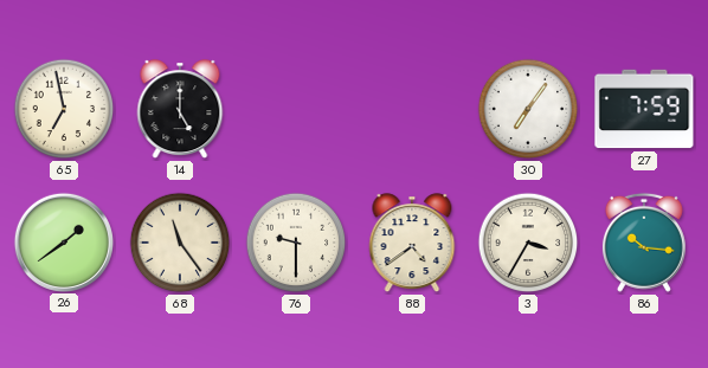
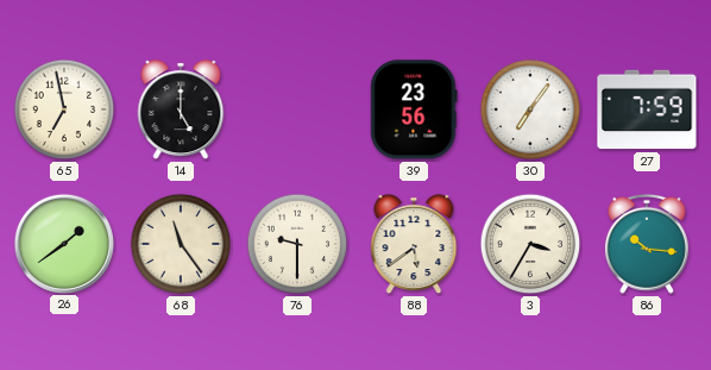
39: none -> 23:56 (414, 109)
88: 4:39 -> 5:39 (414, 245)
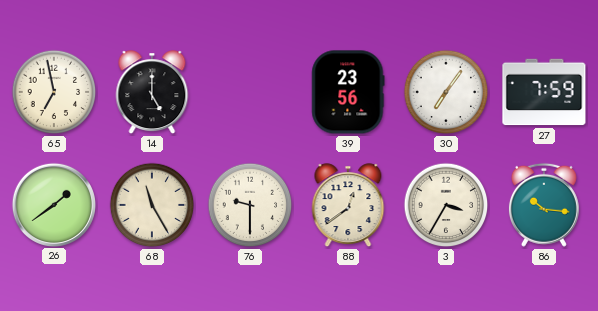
68: 11:24 -> 11:25 (152, 205)
88: 5:39 -> 12:39 (348, 206)
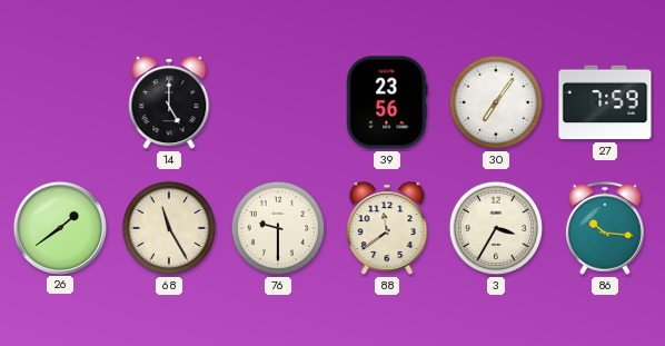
65: 6:58 -> none (54, 92)
88: 12:39 -> 11:39 (387, 229)
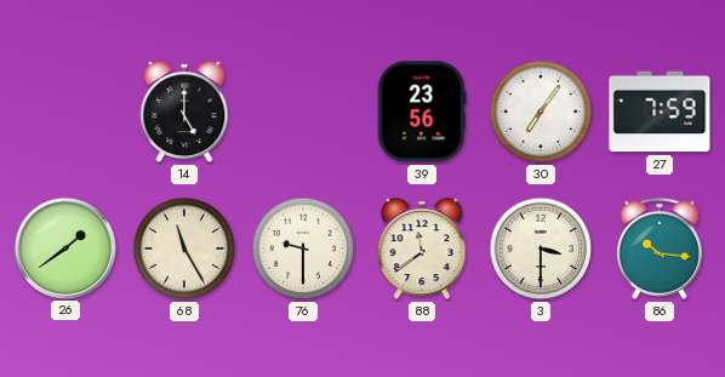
3: 3:35 -> 3:30 (541, 249)
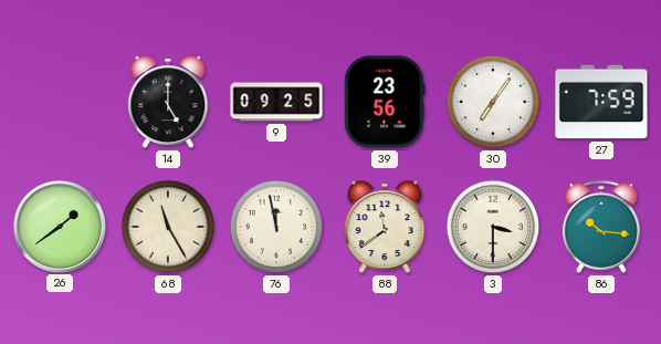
9: none -> 09:25 (276, 102)
76: 9:30 -> 11:58 (276, 227)
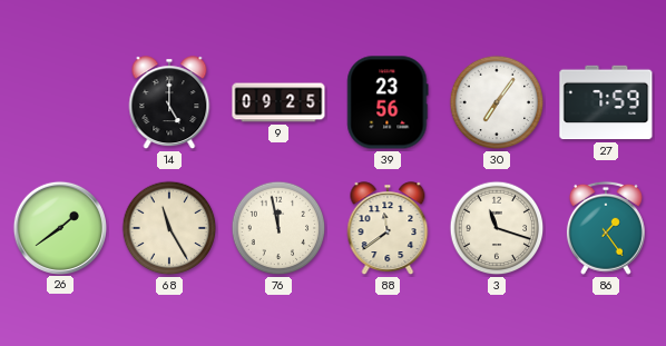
3: 3:30 -> 11:18 (497, 228)
86: 10:16 -> 1:24 (606, 228)
